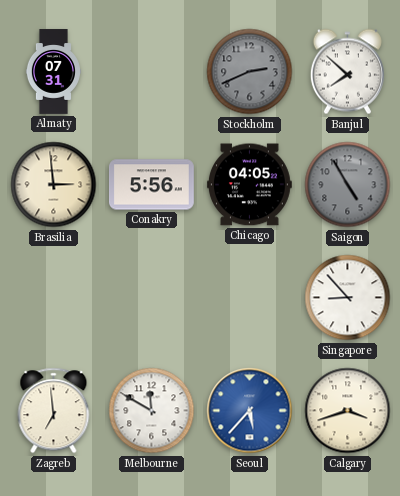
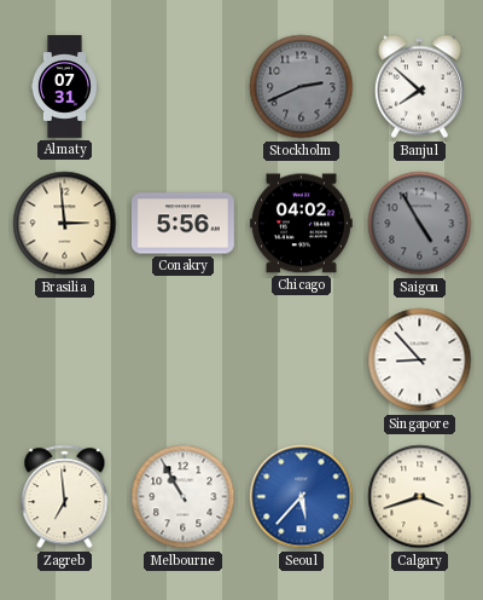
Chicago: 04:05 -> 04:02 (301, 224)
Melbourne: 11:50 -> 10:55 (184, 497)
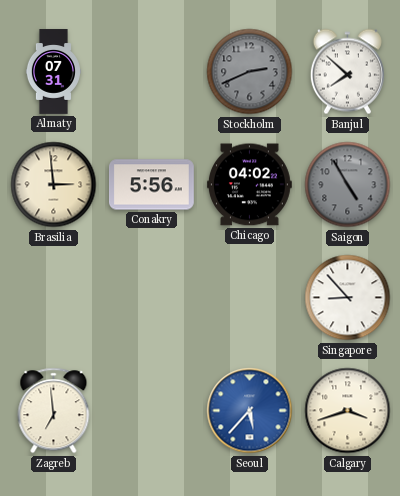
Melbourne: 10:55 -> none (184, 497)
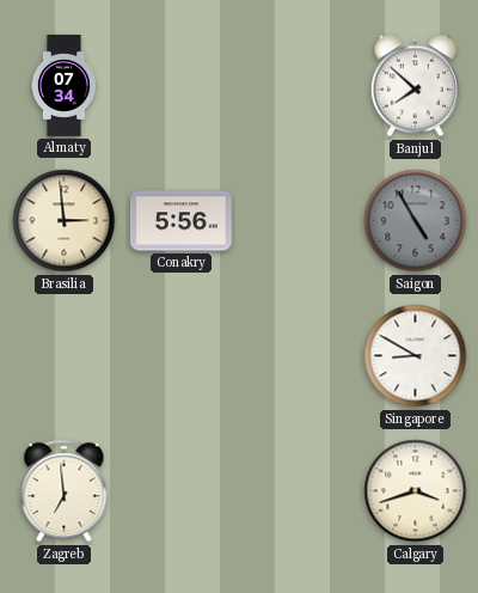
Almaty: 07:31 -> 07:34 (63, 86)
Stockholm: 2:41 -> none (250, 72)
Chicago: 04:02 -> none (249, 185)
Singapore: 8:53 -> 8:50 (416, 356)
Seoul: 5:37 -> none (250, 411)
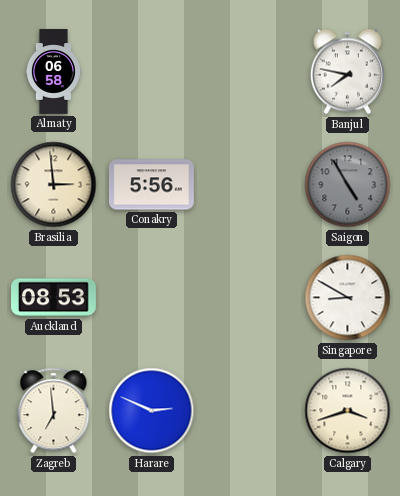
Almaty: 07:34 -> 06:58 (53, 72)
Banjul: 7:52 -> 7:47 (347, 72)
Auckland: none -> 08:53 (54, 298)
Harare: none -> 2:49 (152, 411)
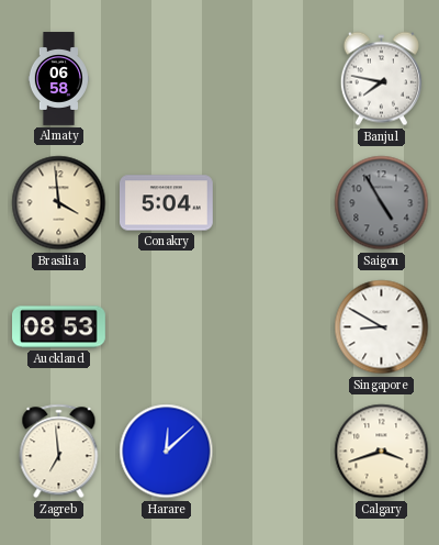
Brasilia: 2:59 -> 3:59 (59, 203)
Conakry: 5:56 -> 5:04 (166, 203)
Harare: 2:49 -> 12:08 (167, 452)
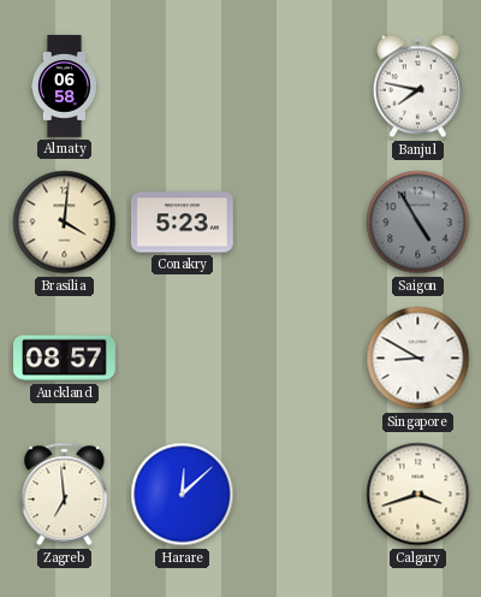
Brasilia: 3:59 -> 4:01 (65, 223)
Conakry: 5:04 -> 5:23 (182, 223)
Auckland: 08:53 -> 08:57 (65, 359)
